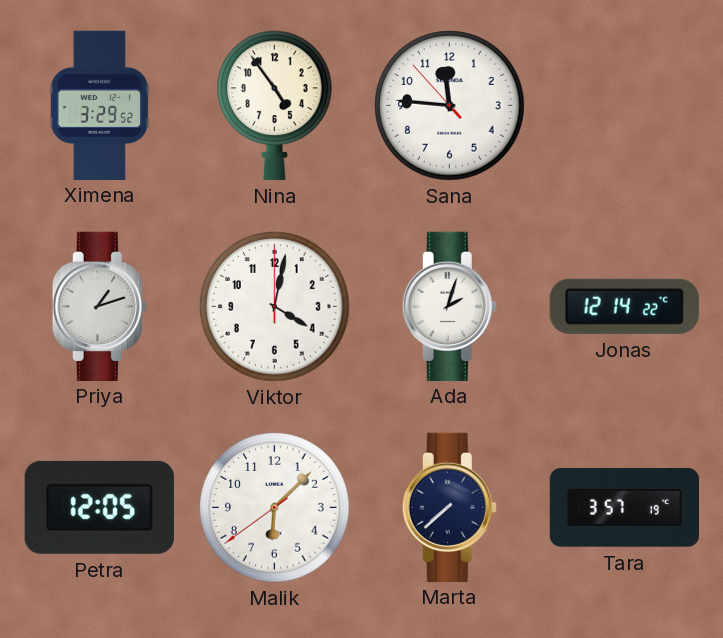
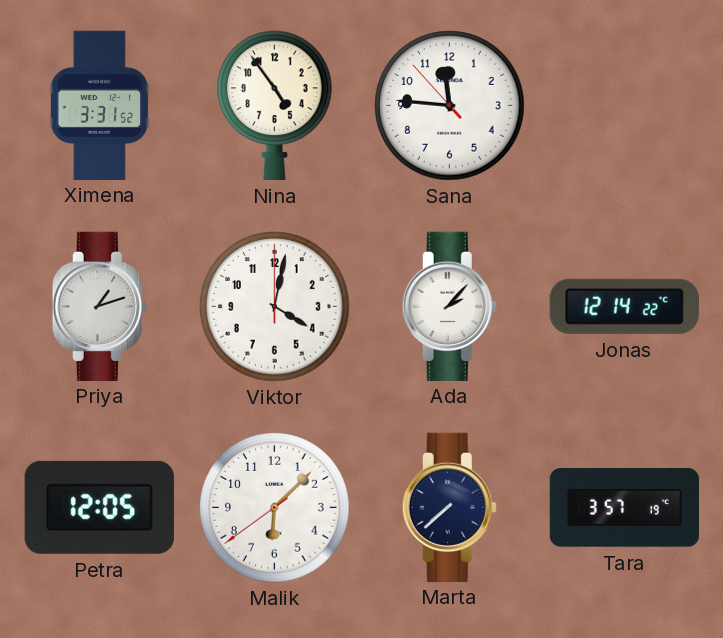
Ximena: 3:29 -> 3:31 (99, 105)
Ada: 2:03 -> 2:07 (449, 306)
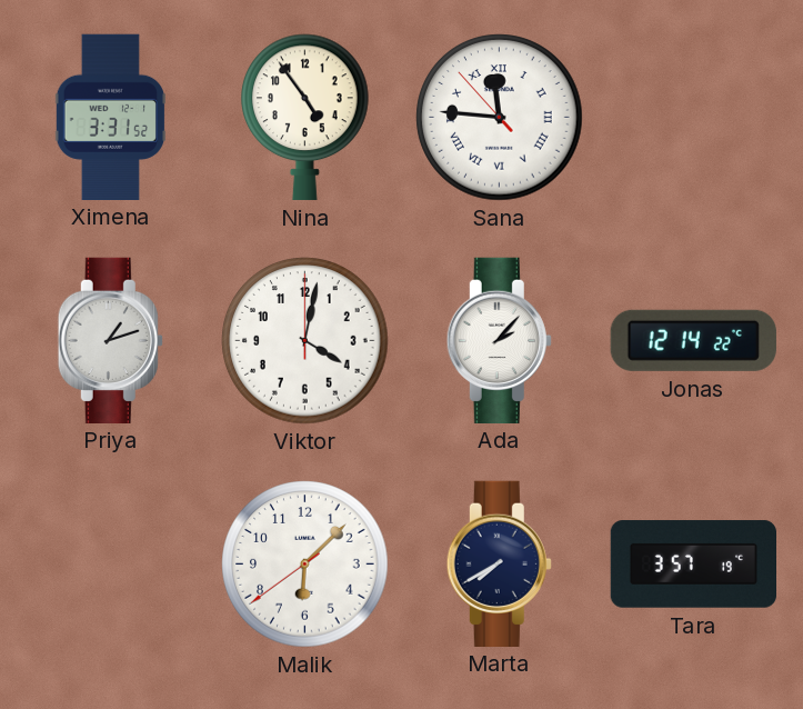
Sana numerals: Arabic -> Roman (500, 118)
Petra: 12:05 -> none (99, 507)
Marta: 7:38 -> 7:40 (499, 563)
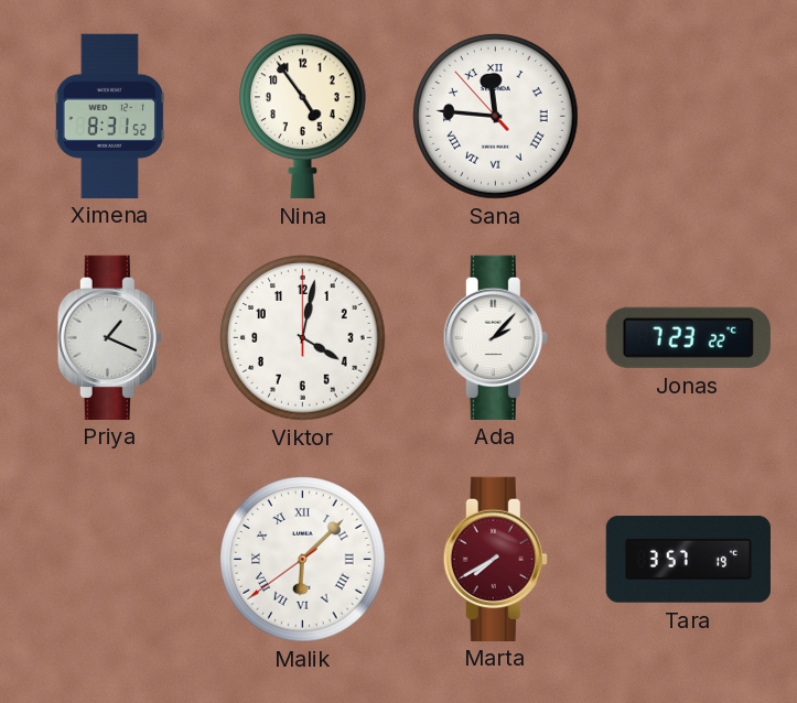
Ximena: 3:31 -> 8:31 (109, 116)
Priya: 1:12 -> 1:19 (109, 337)
Jonas: 12:14 -> 7:23 (688, 337)
Malik numerals: Arabic -> Roman (303, 560)
Marta dial: navy -> burgundy (495, 559)
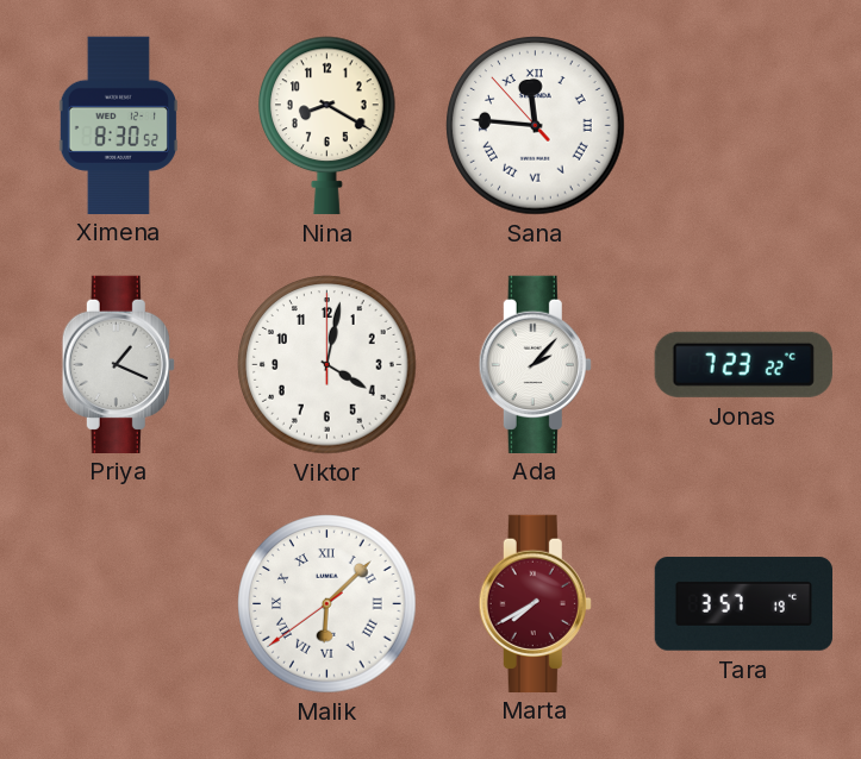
Ximena: 8:31 -> 8:30 (118, 125)
Nina: 4:54 -> 8:20 (327, 125)
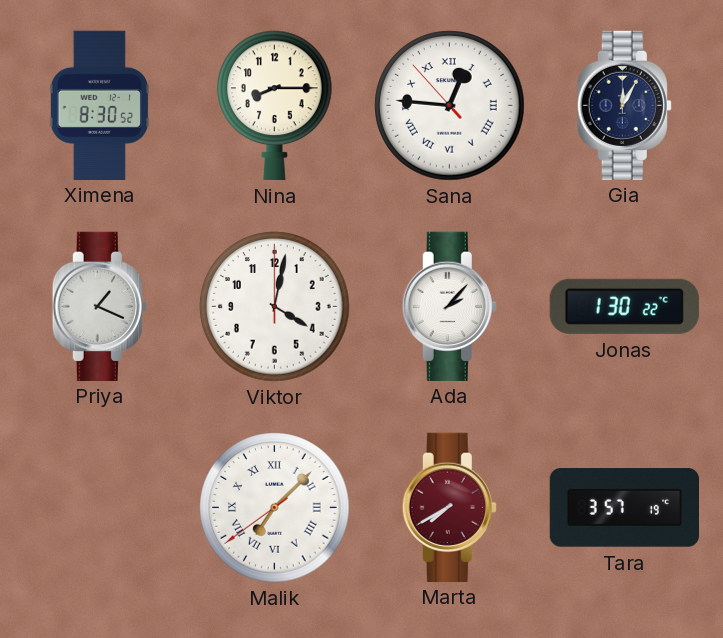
Nina: 8:20 -> 8:15 (275, 105)
Sana: 11:45 -> 12:45 (450, 106)
Gia: none -> 12:05 (624, 105)
Jonas: 7:23 -> 1:30 (624, 306)
Malik: 6:07 -> 7:07 (275, 508)
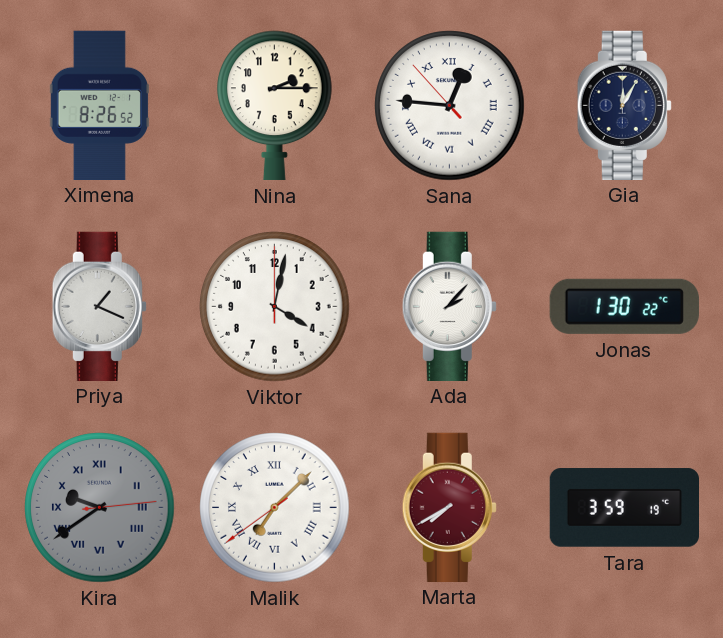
Ximena: 8:30 -> 8:26 (99, 105)
Nina: 8:15 -> 2:15 (275, 105)
Kira: none -> 9:39 (100, 508)
Tara: 3:57 -> 3:59 (624, 508)
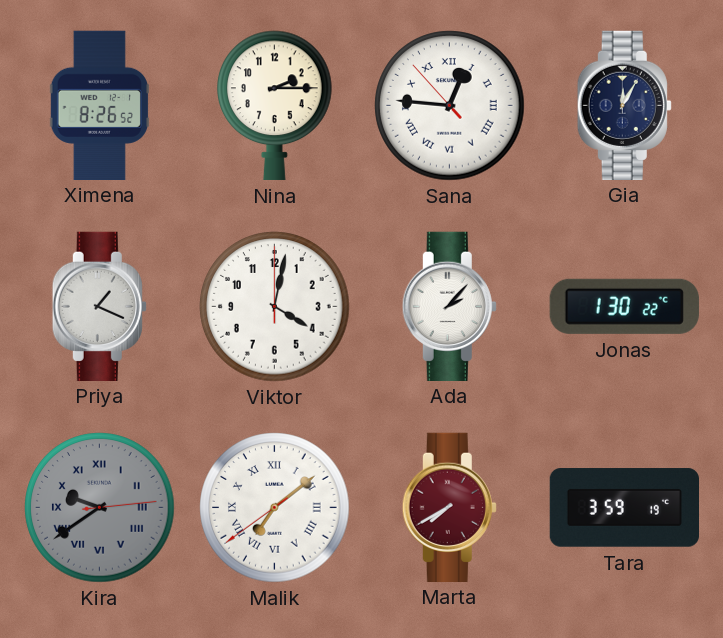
Malik: 7:07 -> 7:08 (275, 508)
